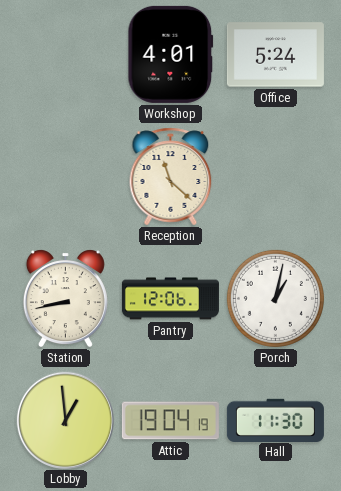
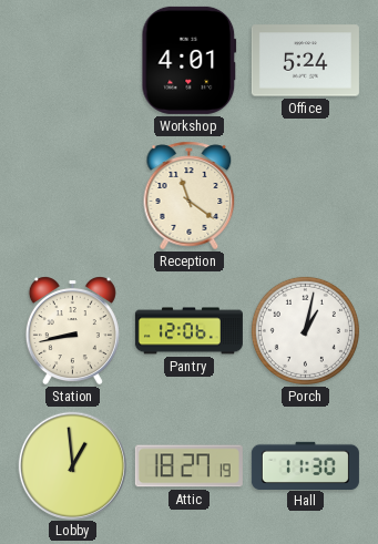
Reception: 11:22 -> 11:21 (190, 196)
Attic: 19:04 -> 18:27 (188, 466)
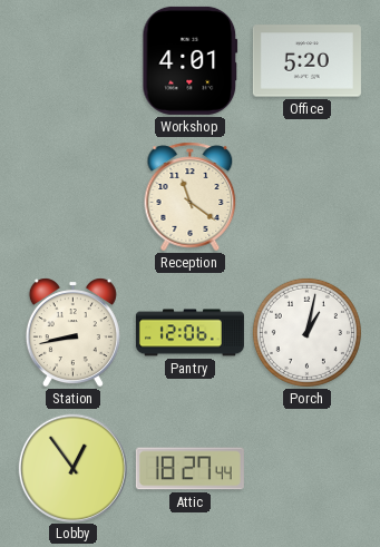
Office: 5:24 -> 5:20 (306, 61)
Lobby: 12:59 -> 12:54 (72, 468)
Attic: 18:27:19 -> 18:27:44 (189, 469)
Hall: 11:30 -> none (305, 465)
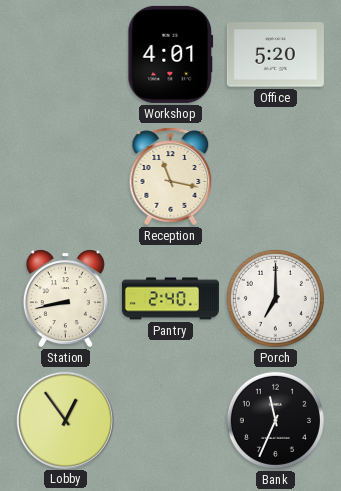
Reception: 11:21 -> 11:17 (171, 177)
Pantry: 12:06 -> 2:40 (170, 299)
Porch: 1:02 -> 7:00 (275, 298)
Attic: 18:27 -> none (189, 469)
Bank: none -> 11:34 (275, 420)
